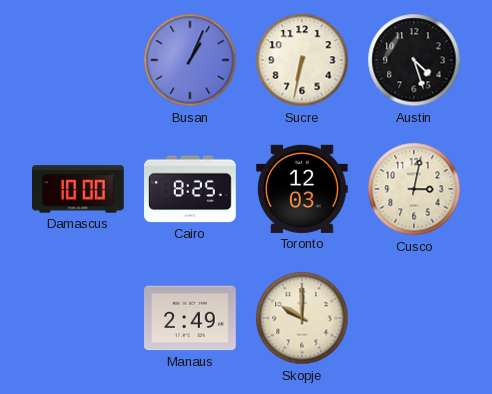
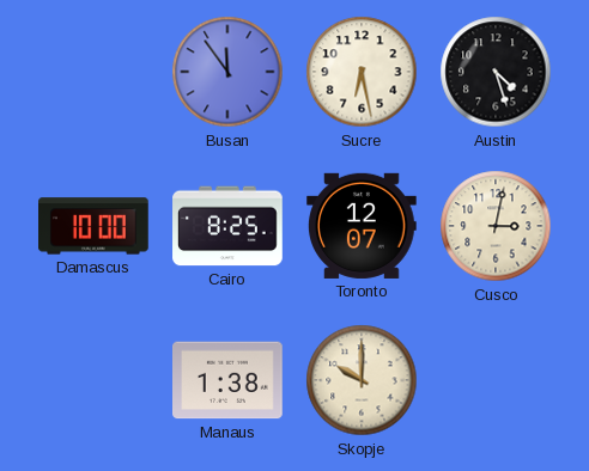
Busan: 1:04 -> 11:54 (227, 72)
Sucre: 6:32 -> 6:28 (362, 72)
Toronto: 12:03 -> 12:07 (363, 226)
Manaus: 2:49 -> 1:38 (229, 380)
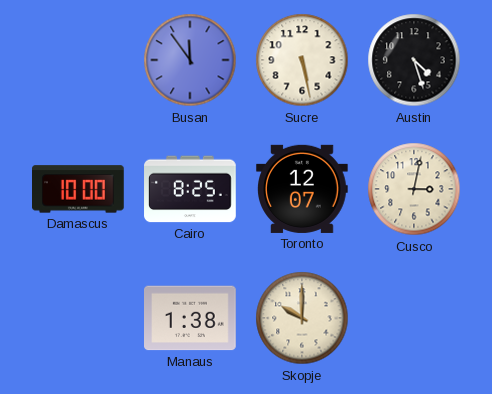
Sucre: 6:28 -> 5:28 (302, 60)
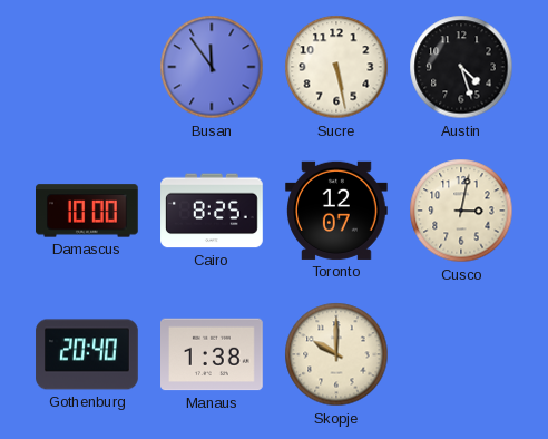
Gothenburg: none -> 20:40 (87, 354)
